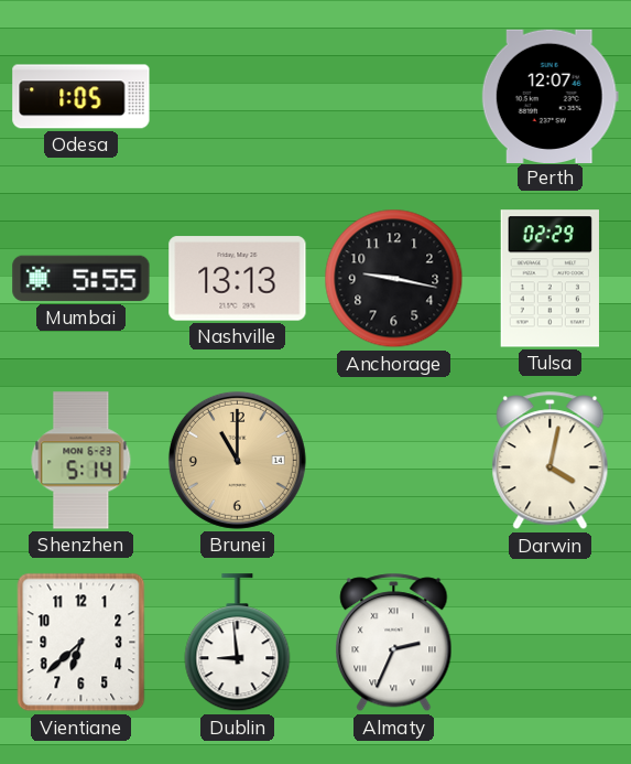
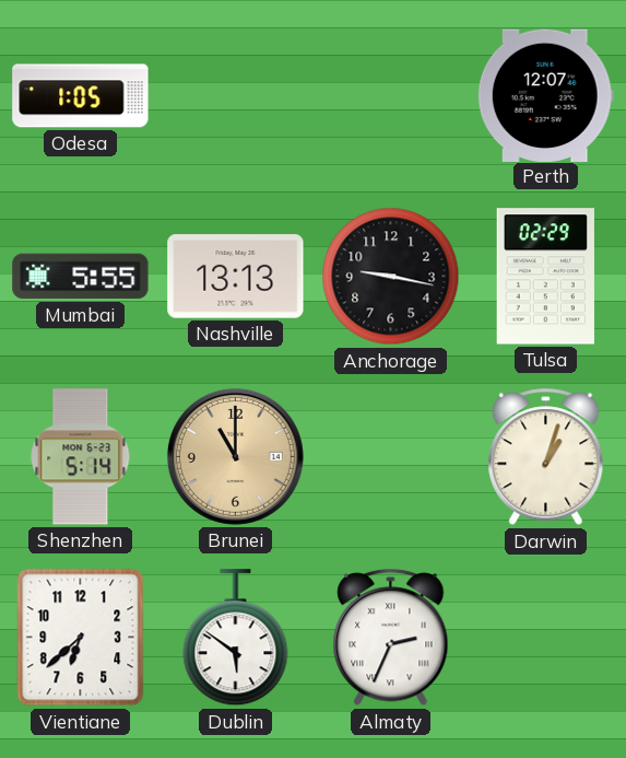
Darwin: 4:02 -> 1:03 (546, 457)
Dublin: 8:59 -> 5:51 (236, 638)
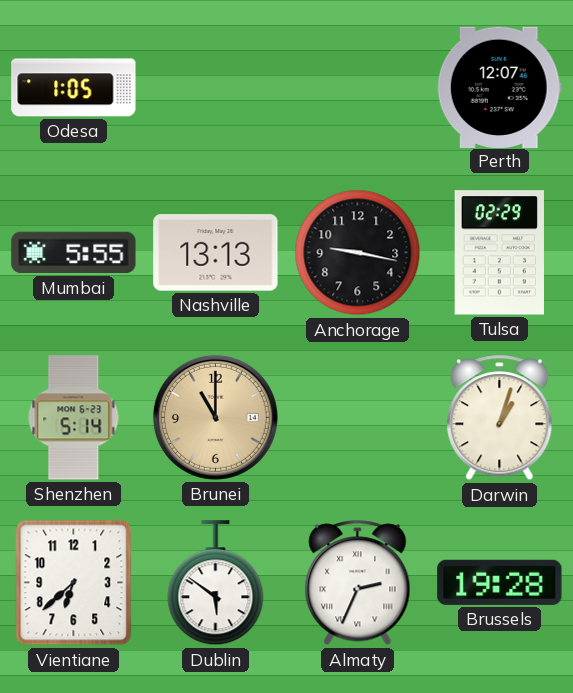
Brussels: none -> 19:28 (500, 582)
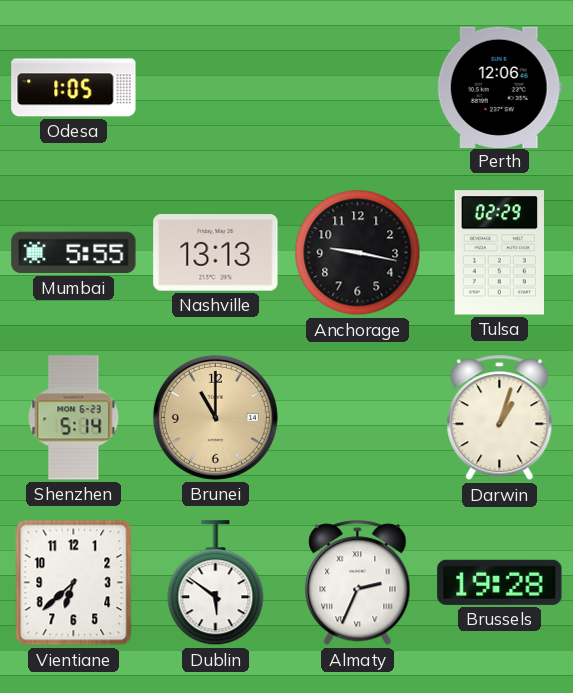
Perth: 12:07 -> 12:06 (499, 87)
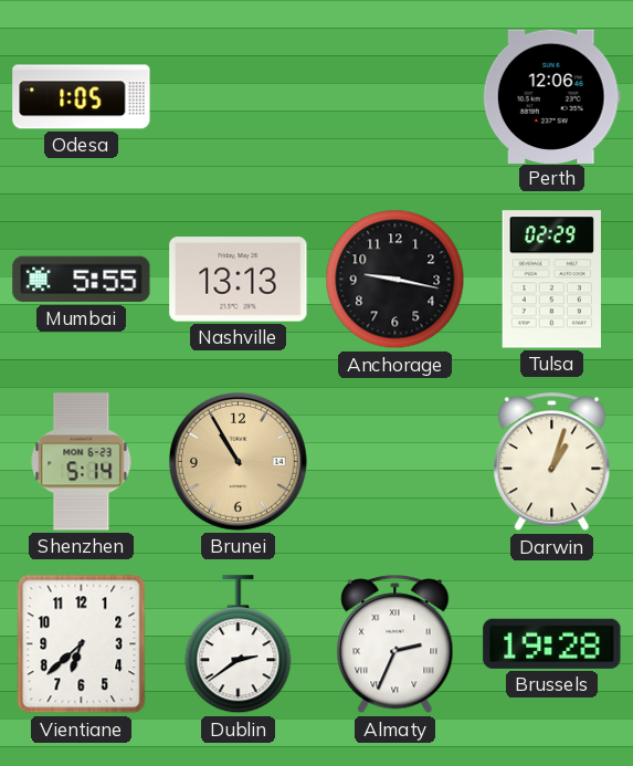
Brunei: 11:00 -> 10:55 (238, 461)
Dublin: 5:51 -> 2:39 (239, 644)
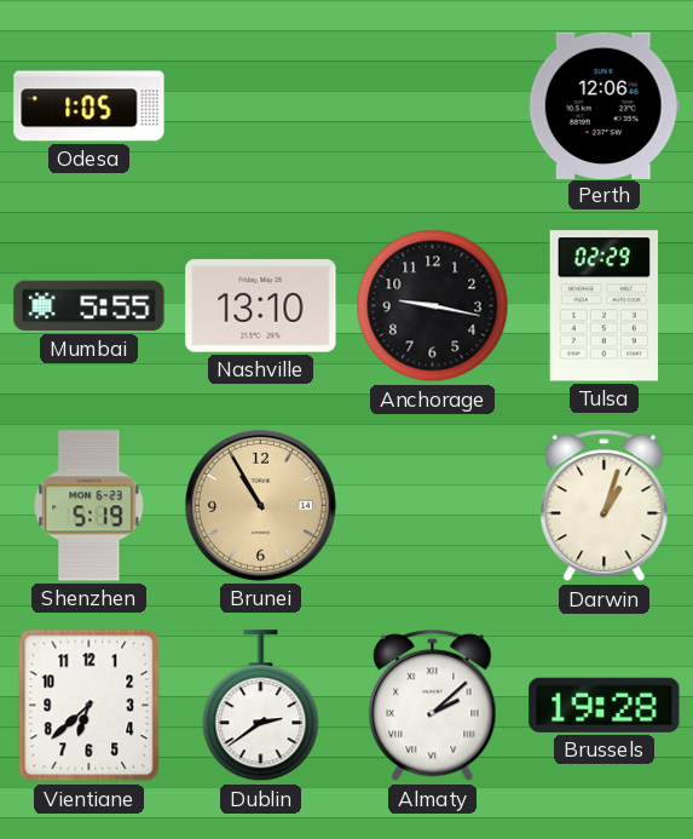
Nashville: 13:13 -> 13:10 (261, 306)
Shenzhen: 5:14 -> 5:19 (89, 506)
Almaty: 2:34 -> 2:08 (433, 706)
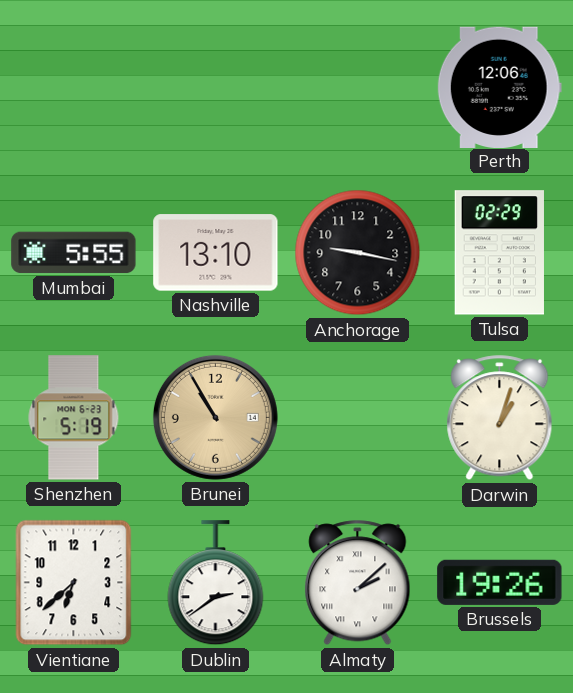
Odesa: 1:05 -> none (89, 107)
Brussels: 19:28 -> 19:26 (500, 582)
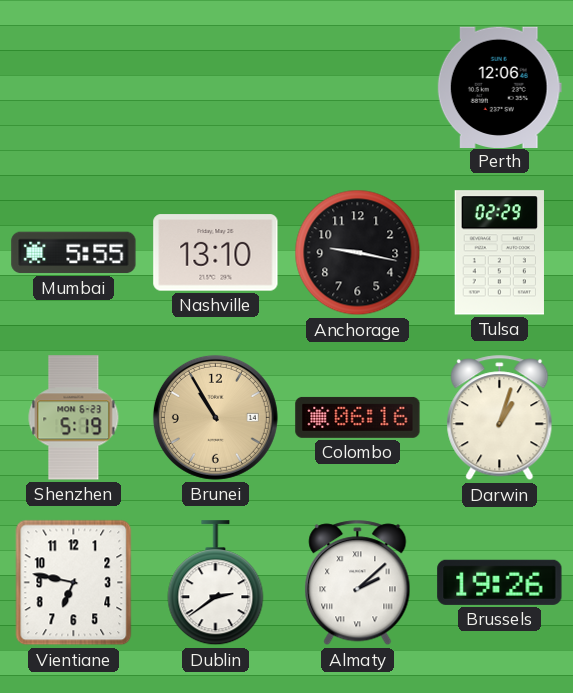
Colombo: none -> 06:16 (358, 417)
Vientiane: 6:38 -> 6:47 (74, 583)
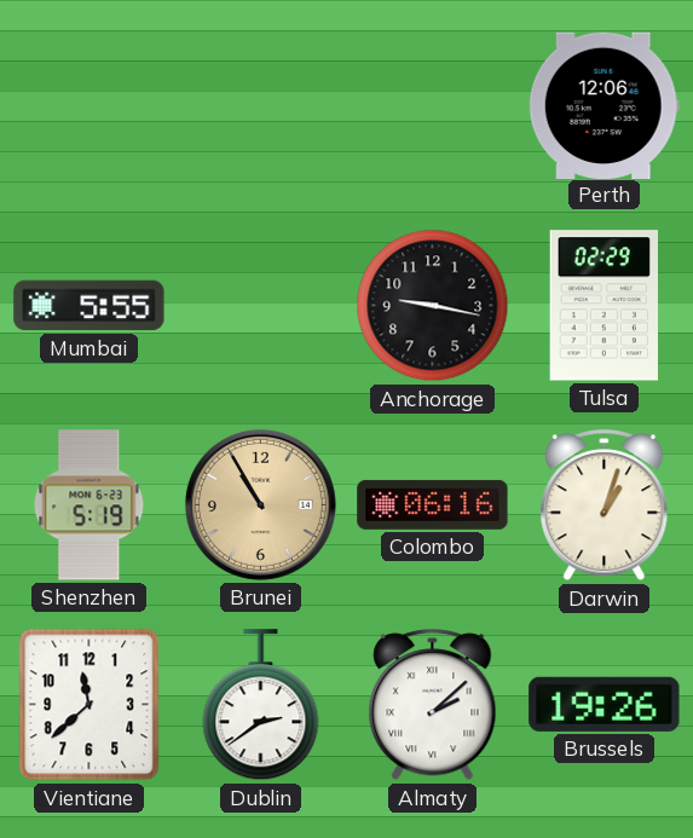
Nashville: 13:10 -> none (216, 253)
Vientiane: 6:47 -> 11:38 (89, 705)
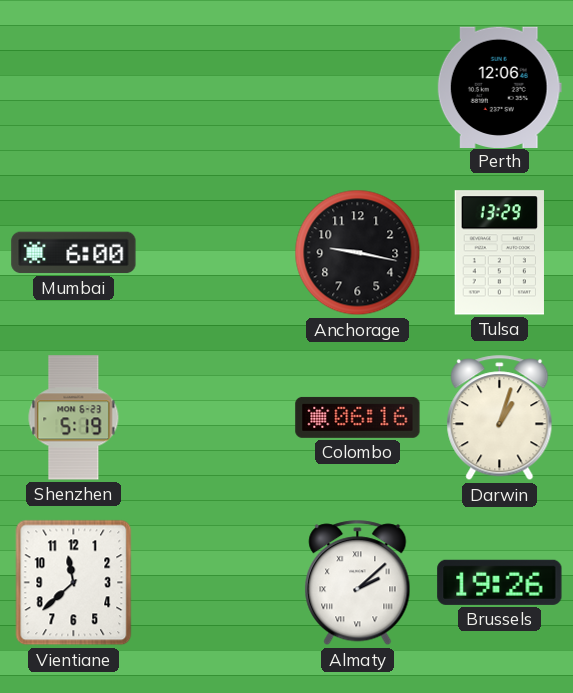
Mumbai: 5:55 -> 6:00 (74, 253)
Tulsa: 02:29 -> 13:29 (499, 253)
Brunei: 10:55 -> none (260, 504)
Dublin: 2:39 -> none (261, 705)
